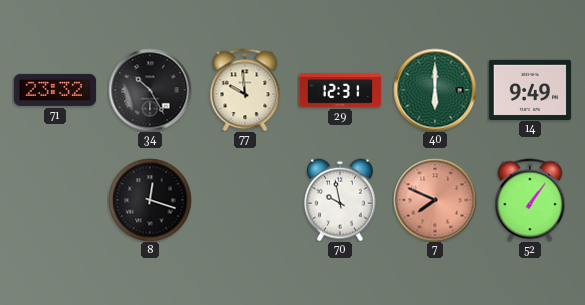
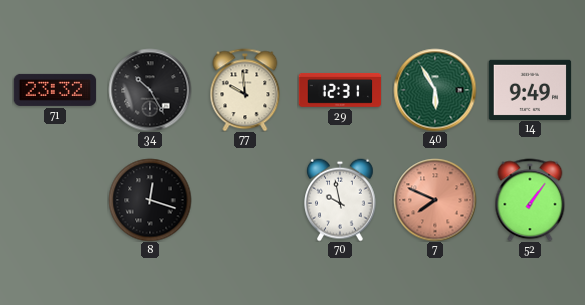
40: 6:00 -> 5:55 (435, 90)
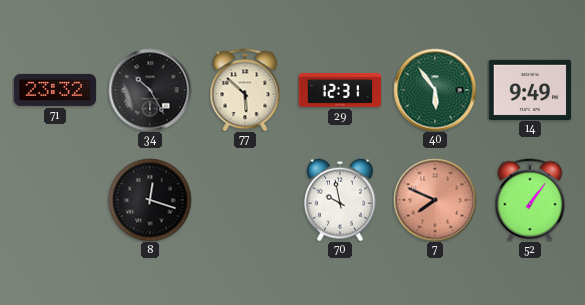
77: 9:59 -> 5:52 (245, 90)
40: 5:55 -> 5:54 (435, 90)
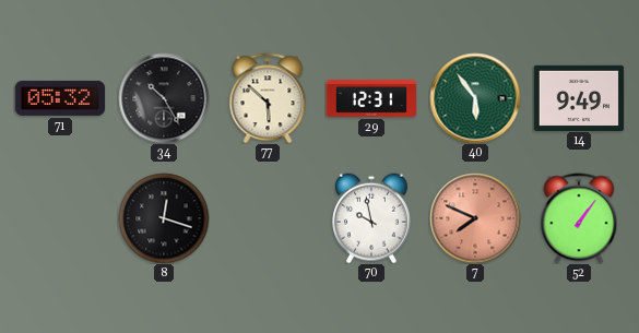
71: 23:32 -> 05:32 (60, 98)
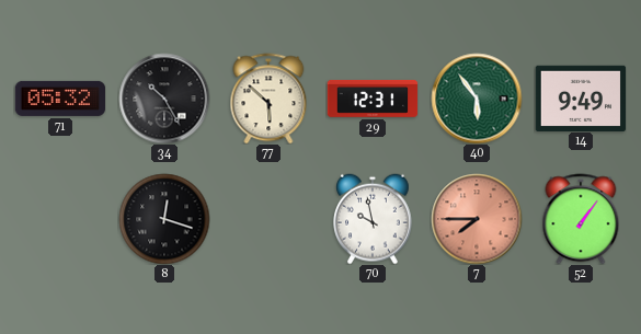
7: 7:49 -> 7:45 (477, 219)
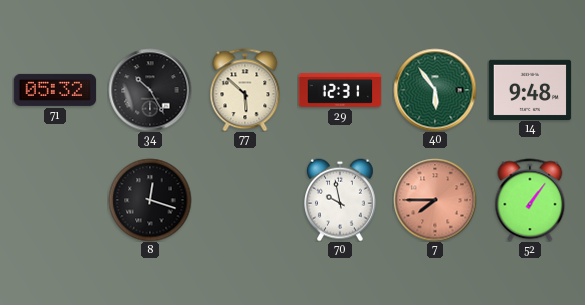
14: 9:49 -> 9:48 (530, 89)
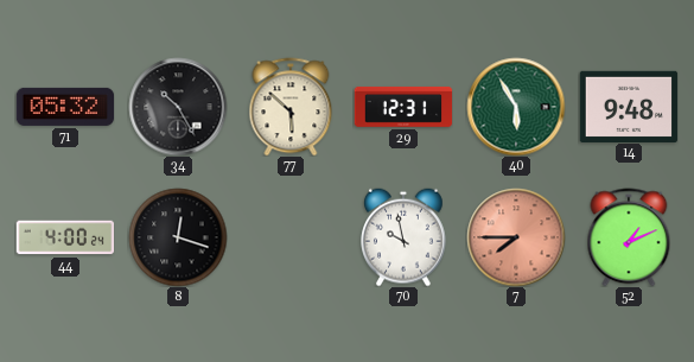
40: 5:54 -> 5:55 (516, 107)
44: none -> 4:00 (65, 237)
52: 1:06 -> 1:11 (629, 237)
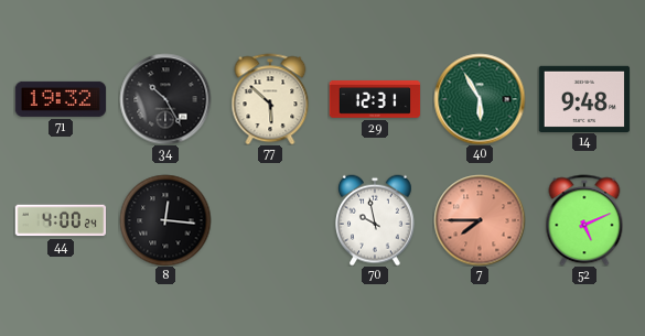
71: 05:32 -> 19:32 (61, 99)
8: 12:18 -> 12:16 (165, 220)
52: 1:11 -> 5:11 (584, 220)
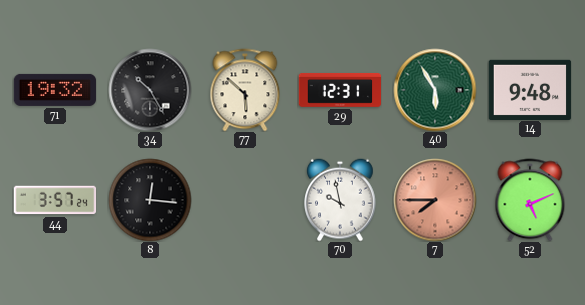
44: 4:00 -> 3:57 (55, 200)
